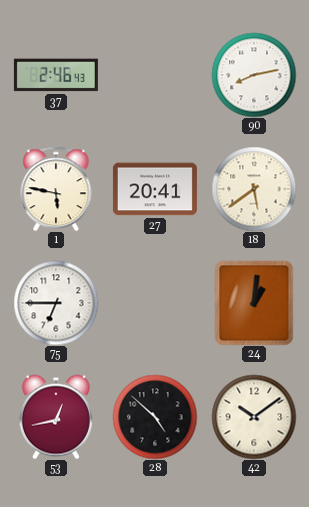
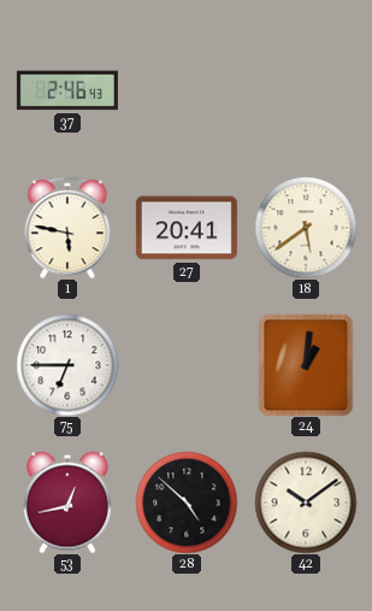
90: 8:13 -> none (254, 75)
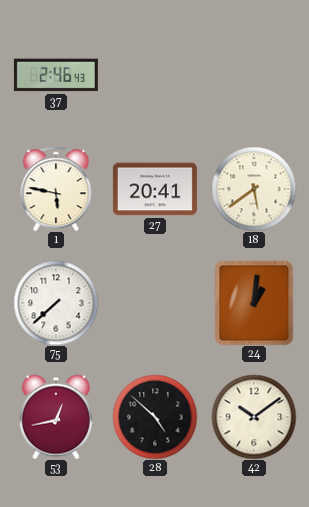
75: 6:45 -> 7:38 (56, 303)
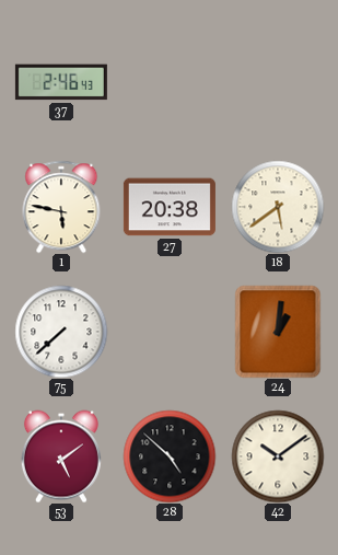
27: 20:41 -> 20:38 (170, 207)
53: 12:43 -> 5:09 (61, 456)
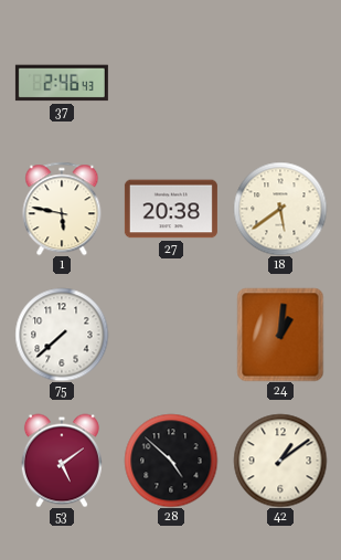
42: 10:09 -> 1:09 (280, 461)
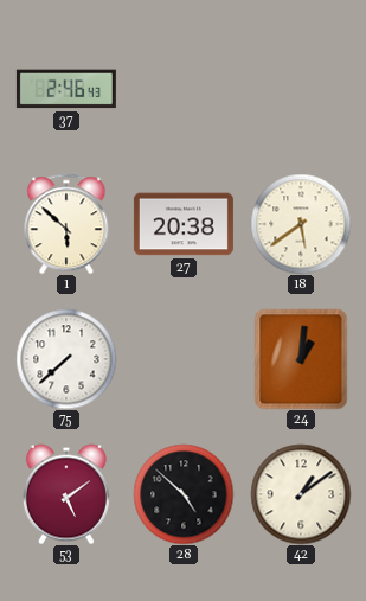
1: 5:47 -> 5:52 (66, 224)
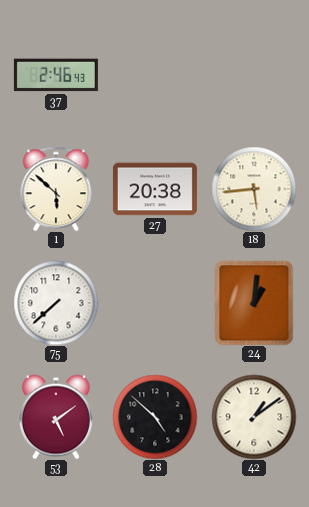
18: 5:39 -> 5:44 (254, 189)
